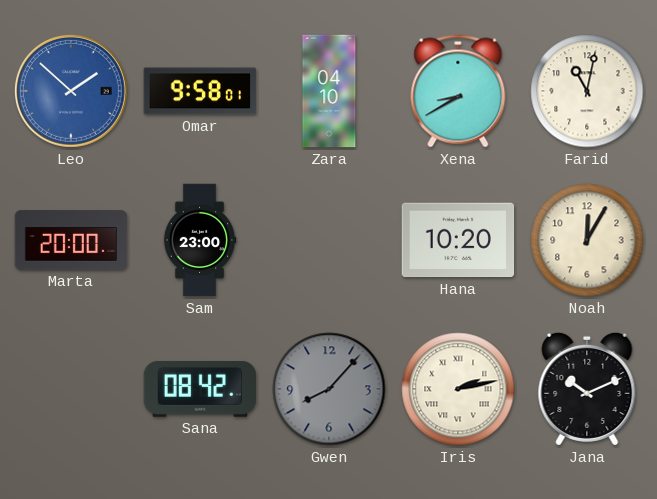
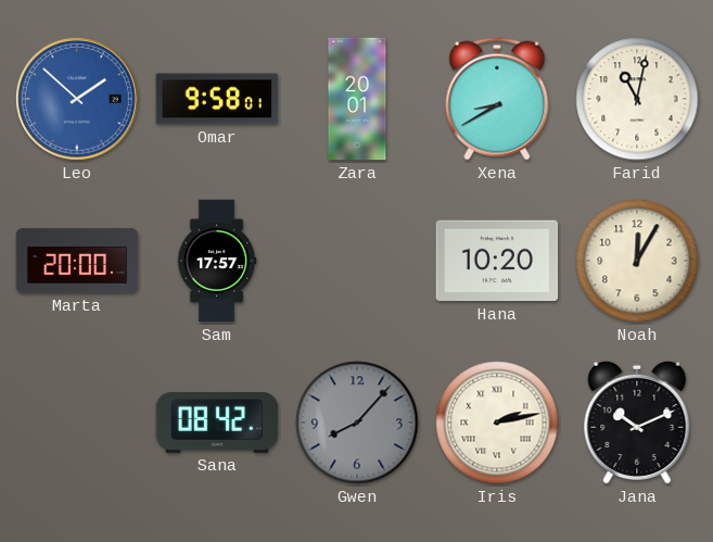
Zara: 04:10 -> 20:01 (357, 99)
Sam: 23:00 -> 17:57 (217, 261)
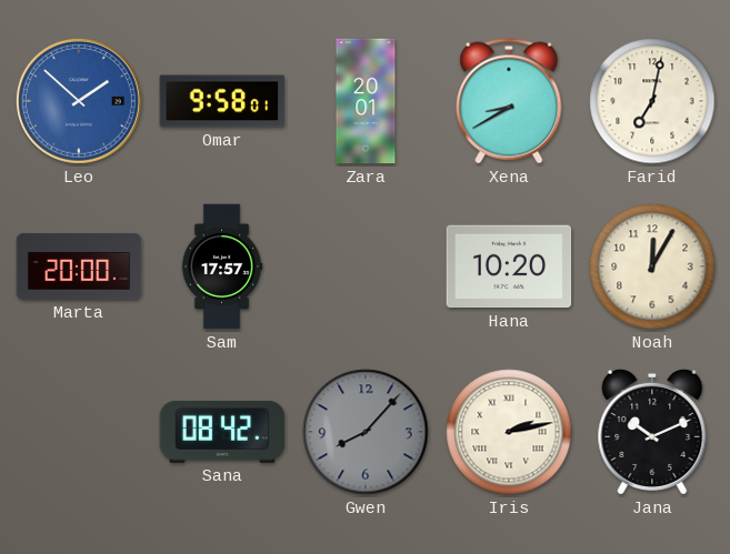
Farid: 11:02 -> 7:02 (652, 101)
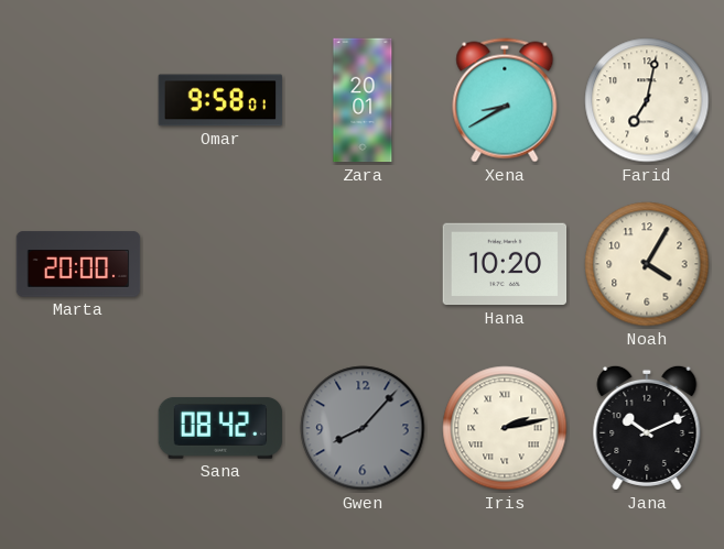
Leo: 1:52 -> none (79, 101)
Sam: 17:57 -> none (222, 266)
Noah: 12:05 -> 4:05 (647, 264)
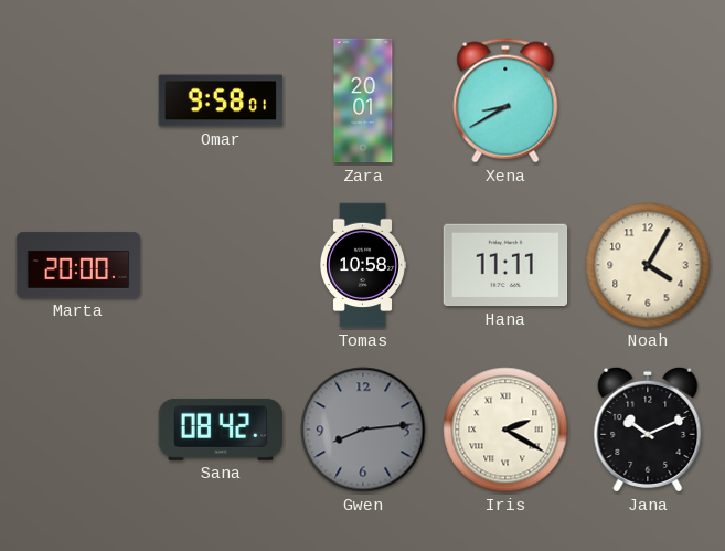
Farid: 7:02 -> none (647, 100)
Tomas: none -> 10:58 (362, 265)
Hana: 10:20 -> 11:11 (505, 265)
Gwen: 8:07 -> 8:14 (363, 430)
Iris: 2:13 -> 2:20 (505, 430)
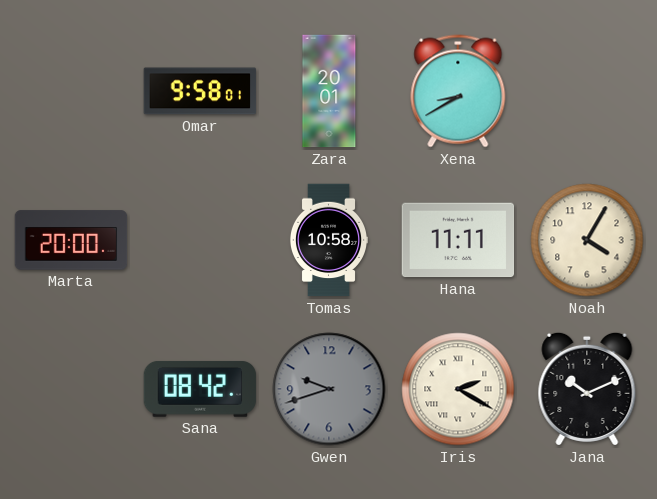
Gwen: 8:14 -> 9:42 (329, 389)
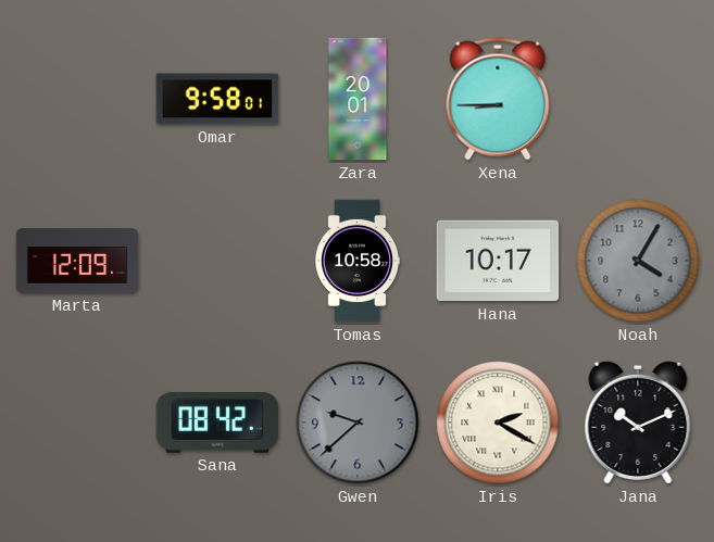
Xena: 8:40 -> 8:45 (498, 99)
Marta: 20:00 -> 12:09 (77, 261)
Hana: 11:11 -> 10:17 (498, 261)
Noah dial: cream -> grey (638, 261)
Gwen: 9:42 -> 9:38 (358, 423)
